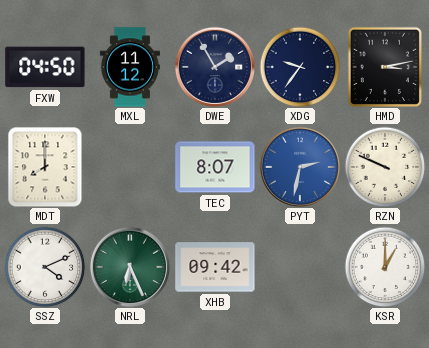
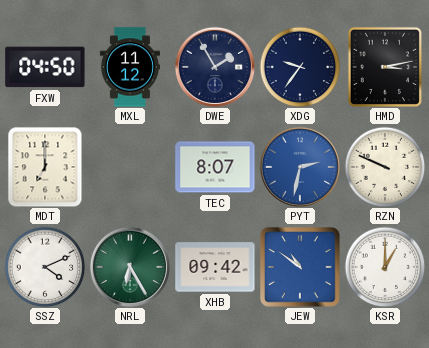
MDT: 8:00 -> 7:00 (45, 167)
NRL: 6:26 -> 6:25 (130, 267)
JEW: none -> 10:51 (300, 267)
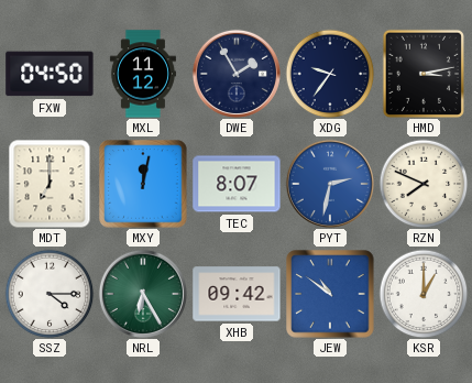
MXY: none -> 12:02 (143, 184)
RZN: 9:49 -> 7:49 (424, 184)
SSZ: 4:11 -> 4:15 (50, 294)
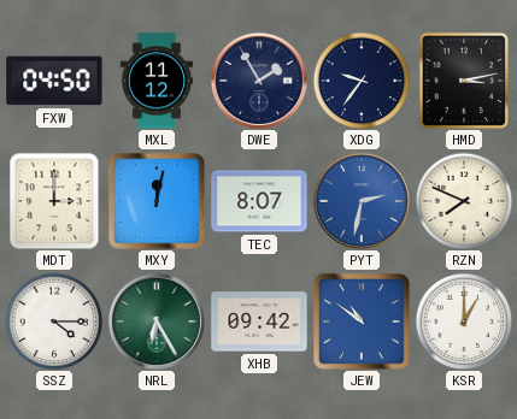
MDT: 7:00 -> 3:00 (54, 201)
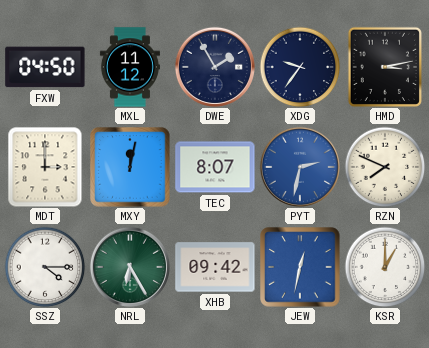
JEW: 10:51 -> 12:32 (300, 267)
